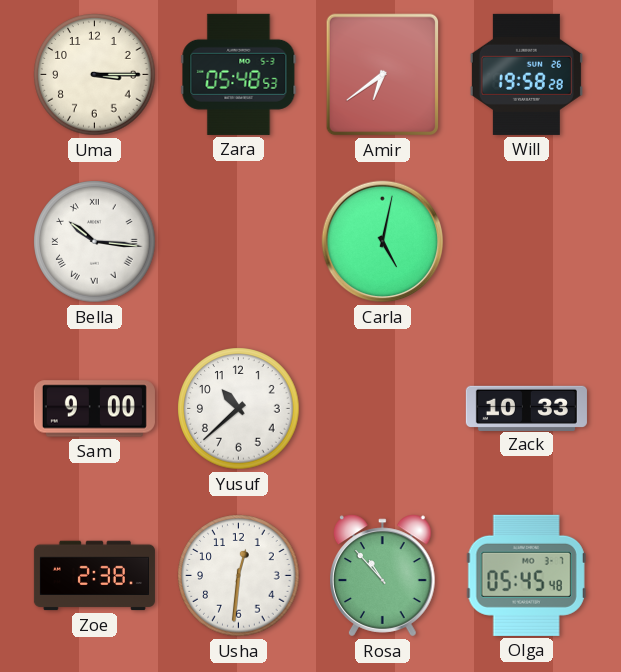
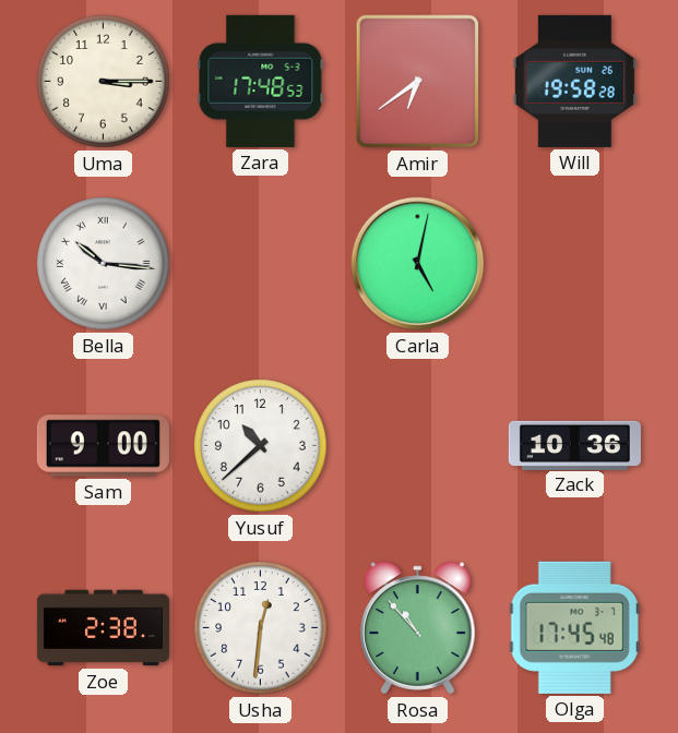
Zara: 05:48 -> 17:48 (261, 81)
Zack: 10:33 -> 10:36 (574, 445)
Olga: 05:45 -> 17:45 (574, 627)
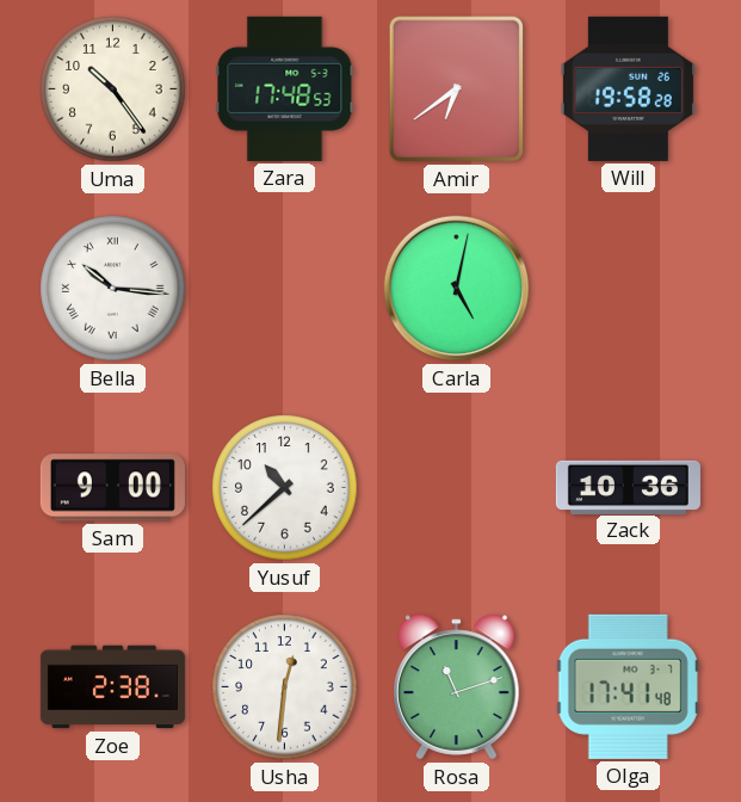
Uma: 3:15 -> 10:24 (113, 90)
Rosa: 10:53 -> 11:12 (457, 687)
Olga: 17:45 -> 17:41 (628, 686)
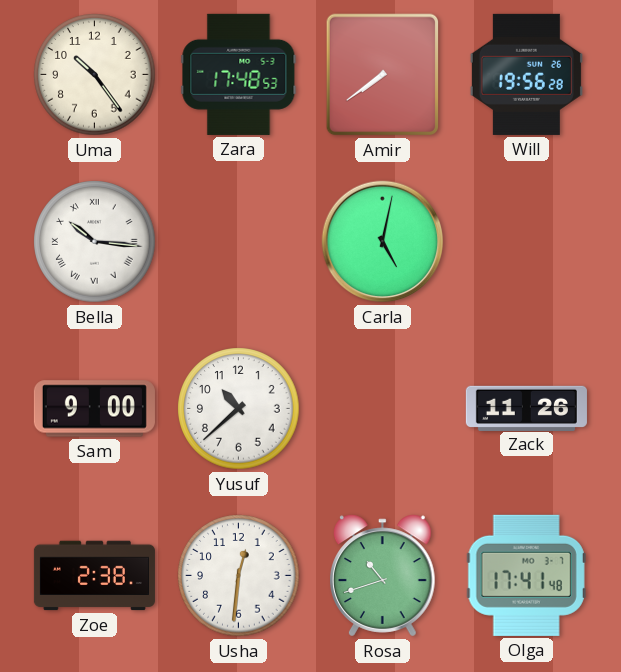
Amir: 6:39 -> 7:39 (383, 75)
Will: 19:58 -> 19:56 (526, 74)
Zack: 10:36 -> 11:26 (526, 408)
Rosa: 11:12 -> 10:42 (383, 576)
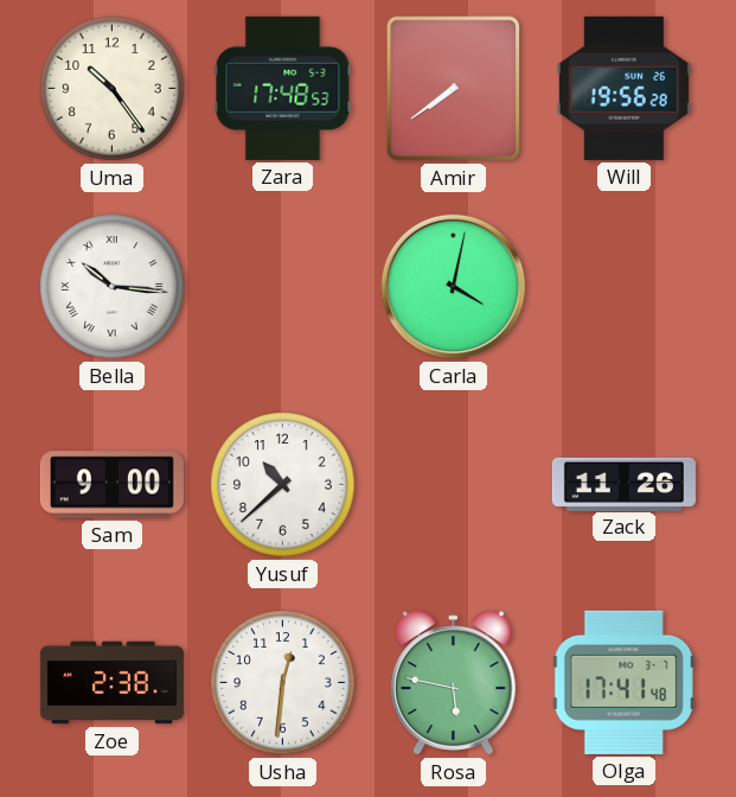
Carla: 5:02 -> 4:02 (454, 287)
Rosa: 10:42 -> 5:47 (454, 683)
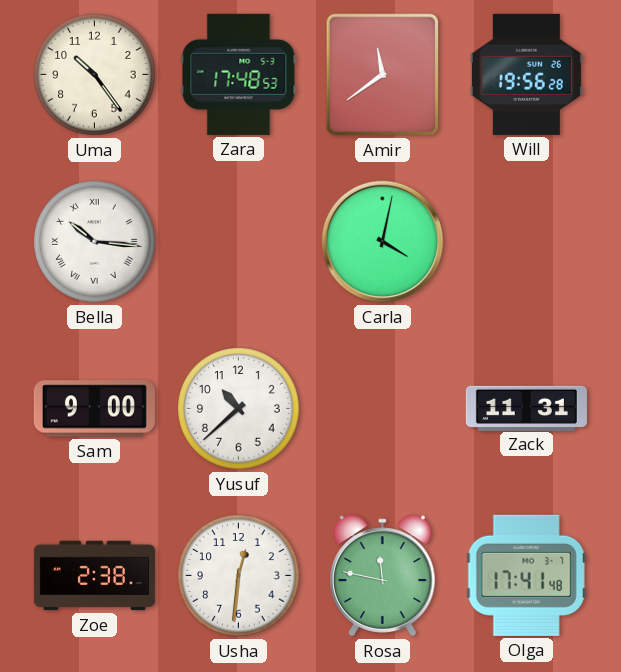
Amir: 7:39 -> 11:39 (383, 75)
Zack: 11:26 -> 11:31 (526, 408)
Rosa: 5:47 -> 11:47 (383, 576)
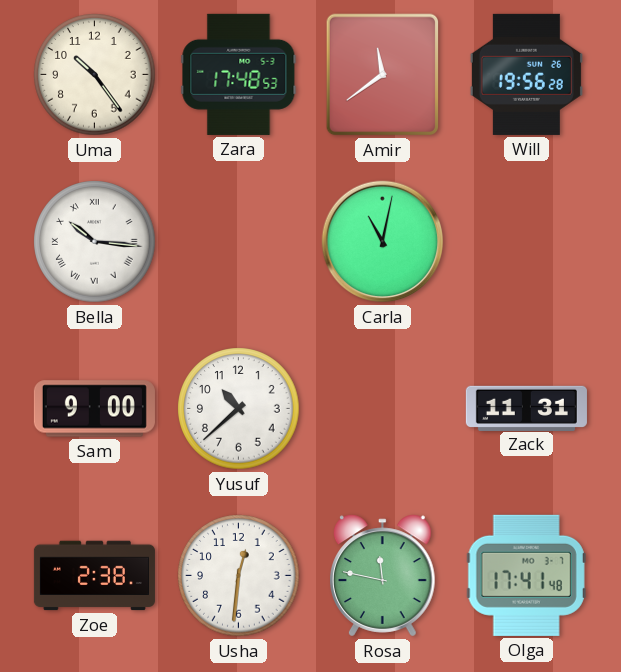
Carla: 4:02 -> 11:02 (383, 242)
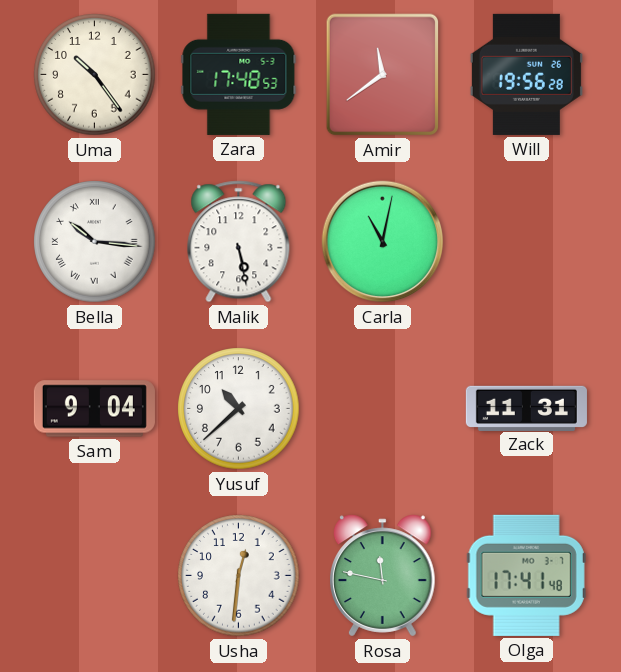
Malik: none -> 5:28 (239, 242)
Sam: 9:00 -> 9:04 (94, 409)
Zoe: 2:38 -> none (94, 576)
